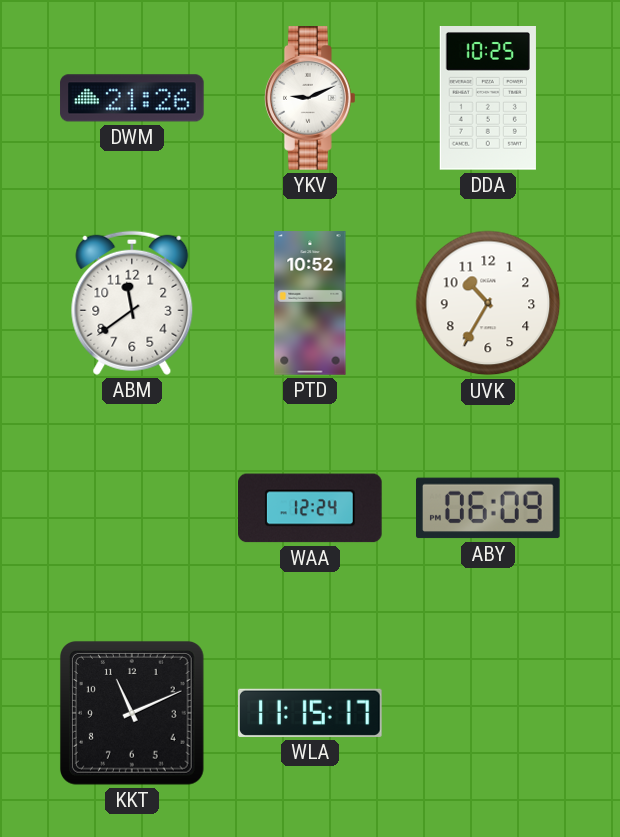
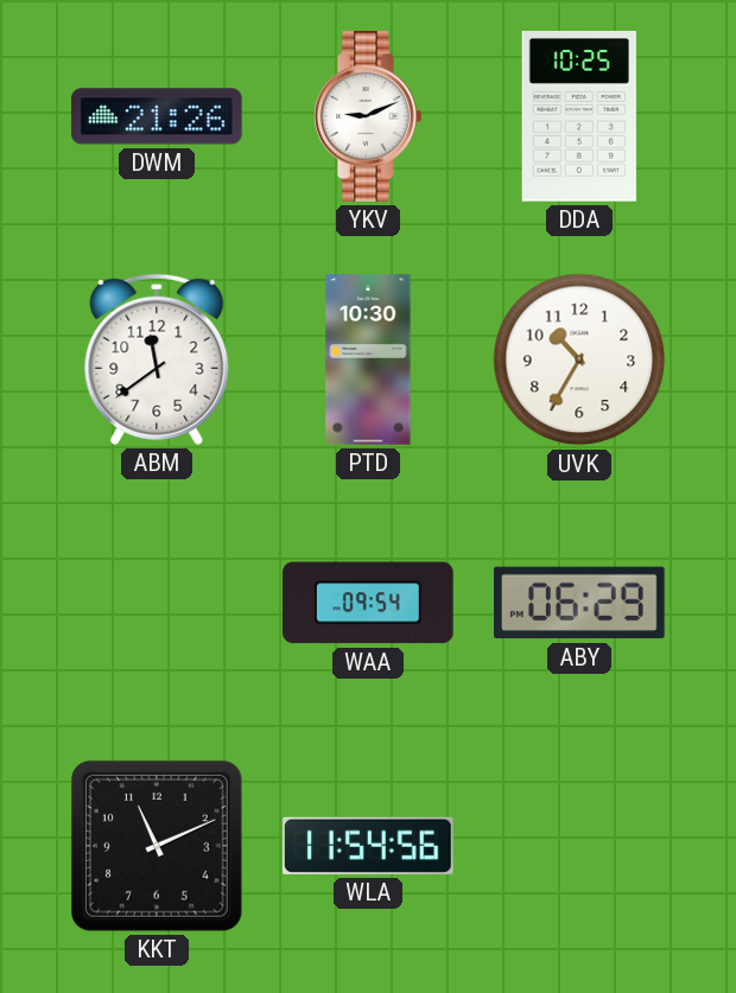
PTD: 10:52 -> 10:30 (368, 359)
WAA: 12:24 -> 09:54 (369, 603)
ABY: 06:09 -> 06:29 (580, 603)
WLA: 11:15 -> 11:54 (369, 846)
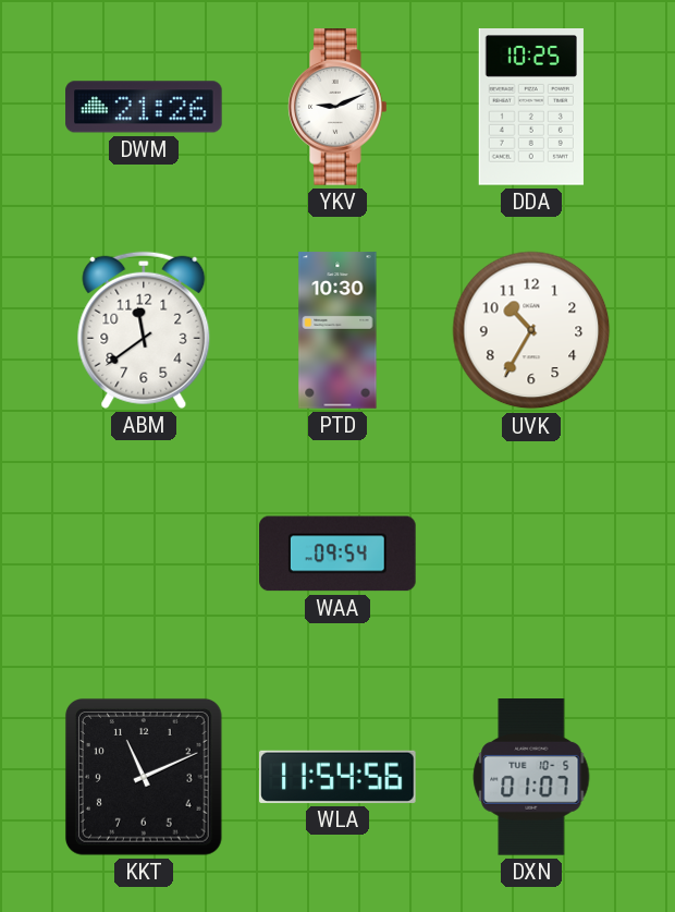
ABY: 06:29 -> none (580, 603)
DXN: none -> 01:07 (531, 778)
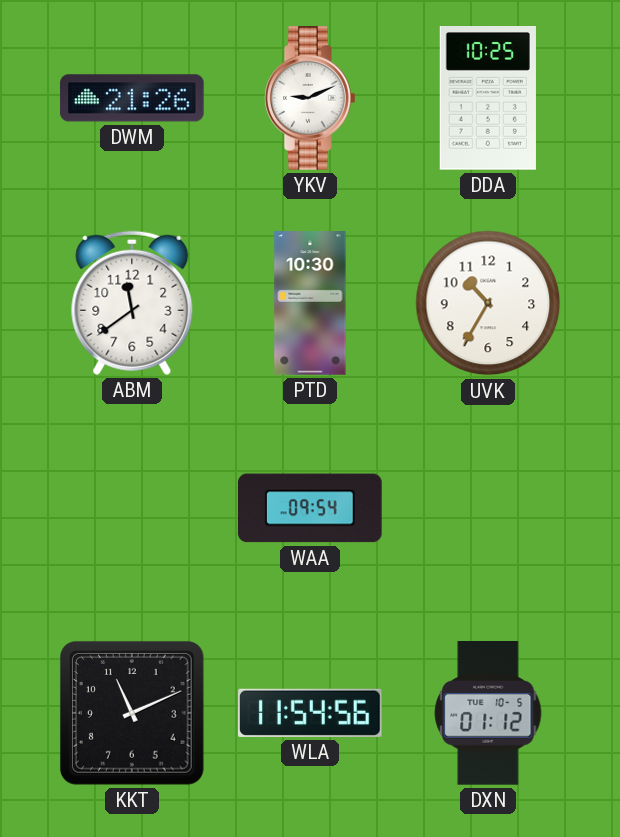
DXN: 01:07 -> 01:12 (488, 714)
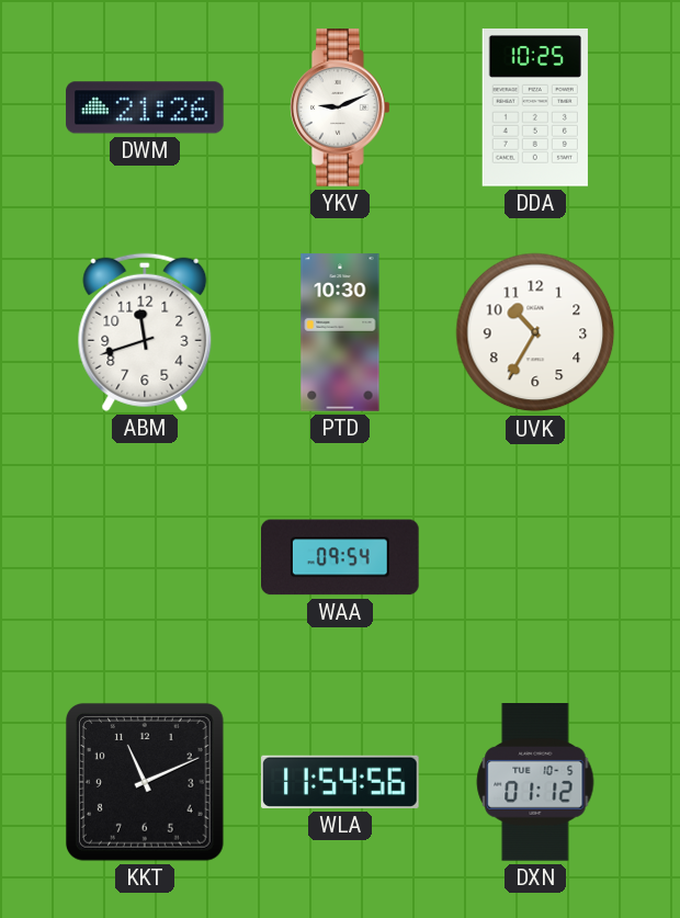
ABM: 11:39 -> 11:42 (145, 332)
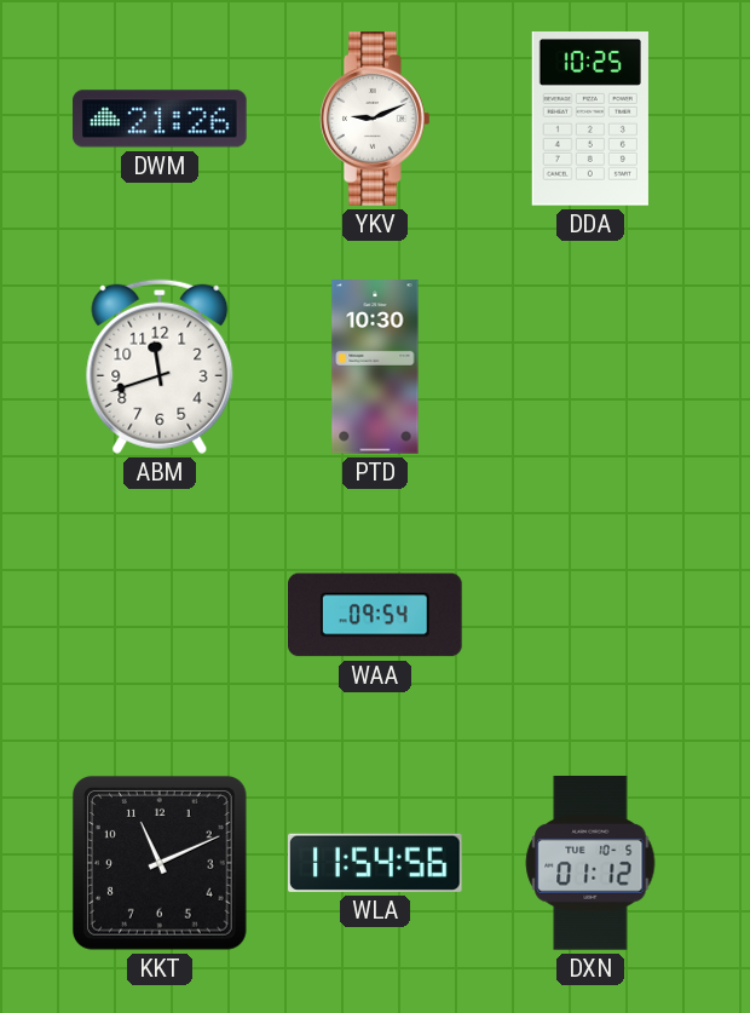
UVK: 10:35 -> none (535, 332)
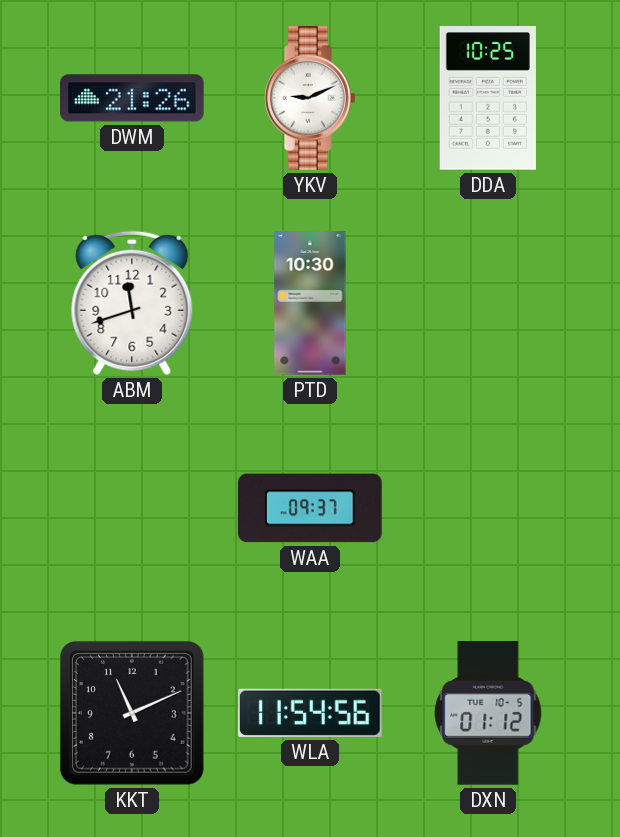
WAA: 09:54 -> 09:37 (311, 508)
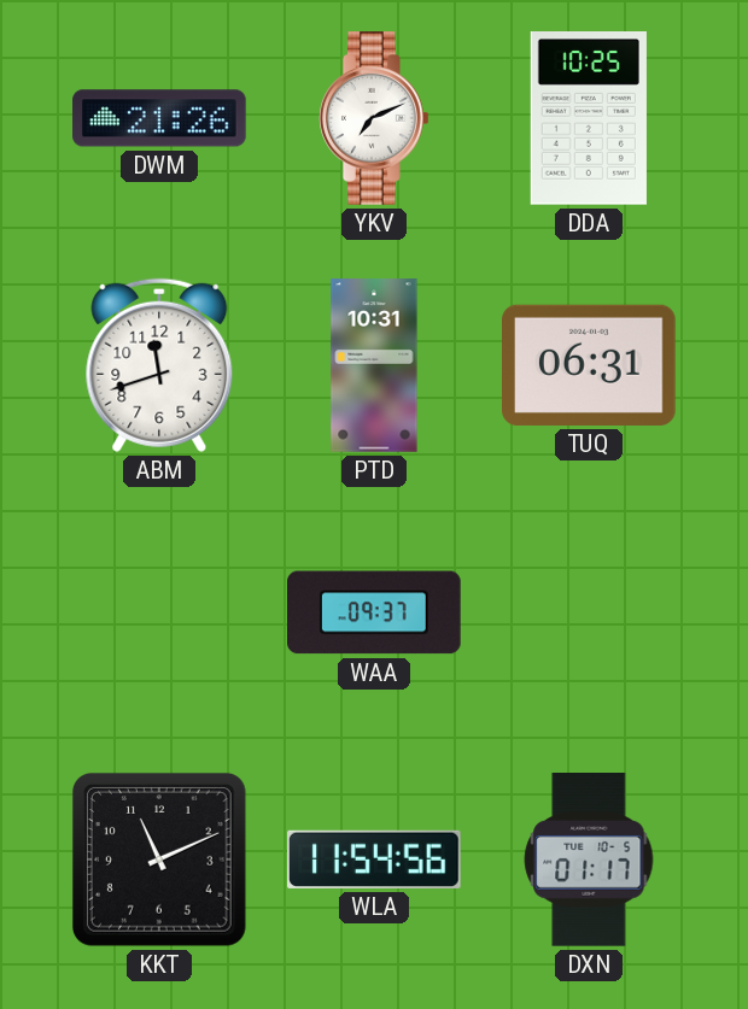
YKV: 9:11 -> 7:11 (375, 118)
PTD: 10:30 -> 10:31 (374, 365)
TUQ: none -> 06:31 (590, 365)
DXN: 01:12 -> 01:17 (589, 861)
